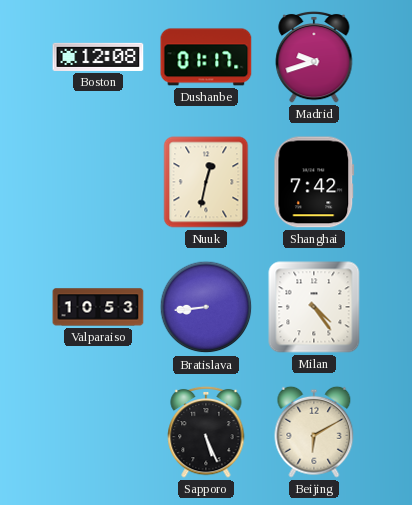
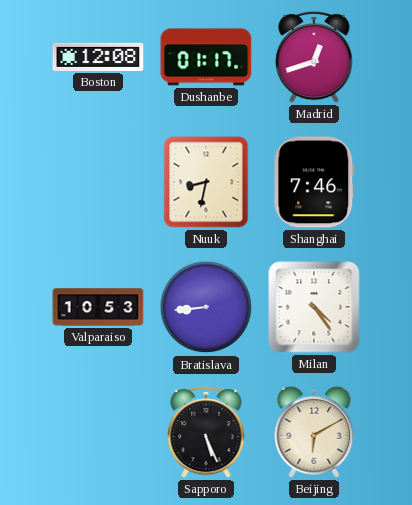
Madrid: 9:42 -> 12:42 (314, 57)
Nuuk: 12:32 -> 8:32 (206, 182)
Shanghai: 7:42 -> 7:46 (314, 182)
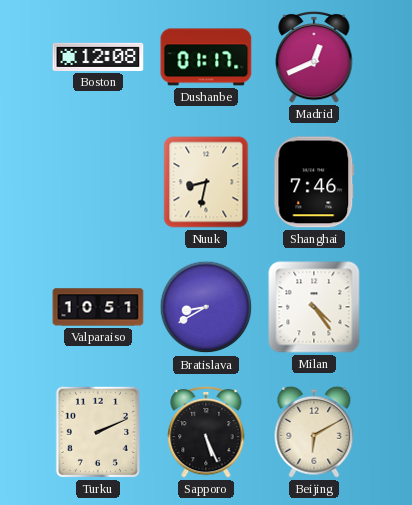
Madrid: 12:42 -> 12:41 (314, 57)
Valparaiso: 10:53 -> 10:51 (98, 307)
Bratislava: 8:44 -> 8:40 (206, 307)
Turku: none -> 2:11 (98, 432)
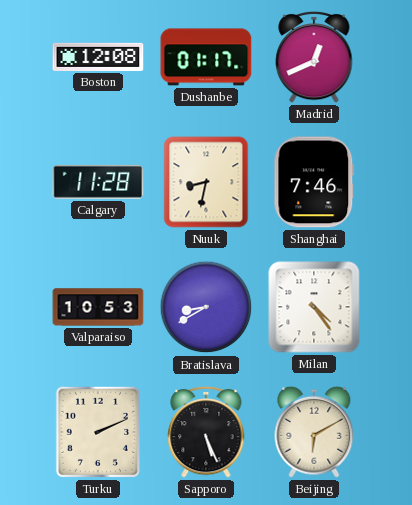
Calgary: none -> 11:28 (98, 182)
Valparaiso: 10:51 -> 10:53 (98, 307)
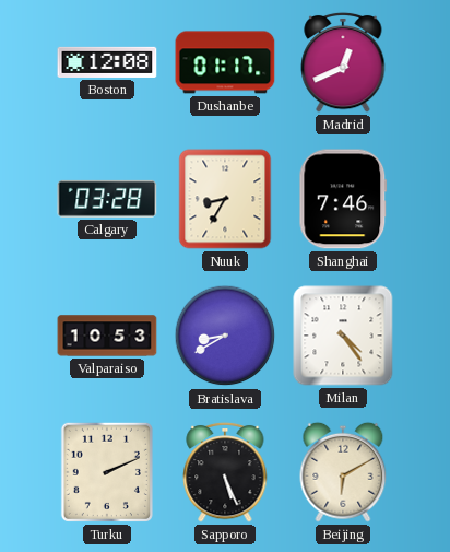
Calgary: 11:28 -> 03:28 (107, 199)
Nuuk: 8:32 -> 8:35 (225, 199)
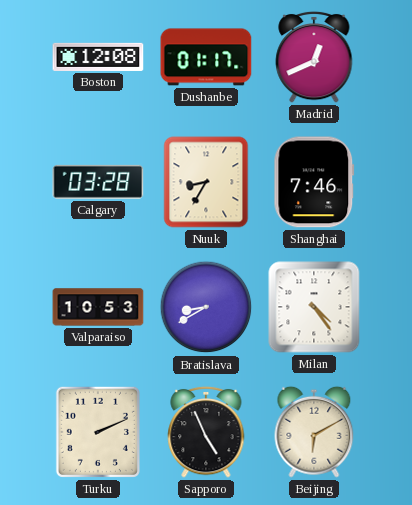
Sapporo: 5:26 -> 4:56 (206, 432)
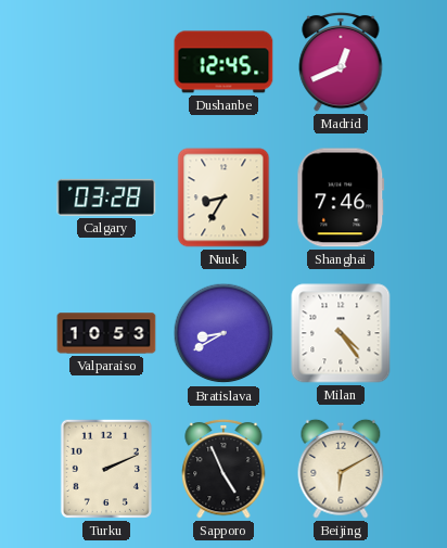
Boston: 12:08 -> none (98, 57)
Dushanbe: 01:17 -> 12:45 (224, 62)
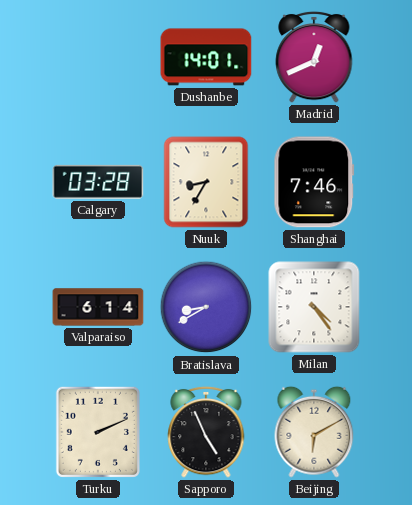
Dushanbe: 12:45 -> 14:01 (206, 57)
Valparaiso: 10:53 -> 6:14 (98, 307)
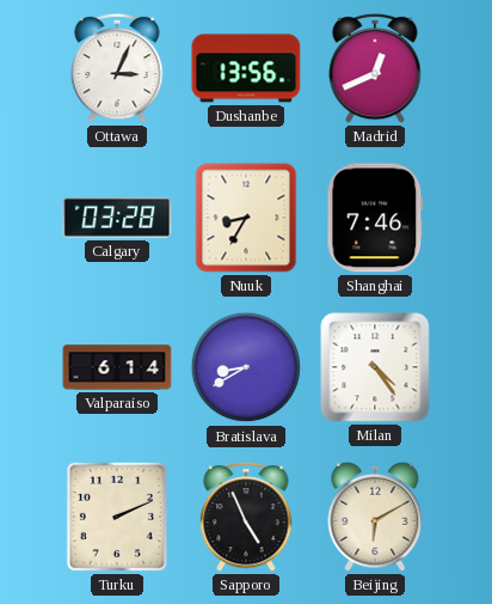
Ottawa: none -> 3:04 (117, 68)
Dushanbe: 14:01 -> 13:56 (246, 68)
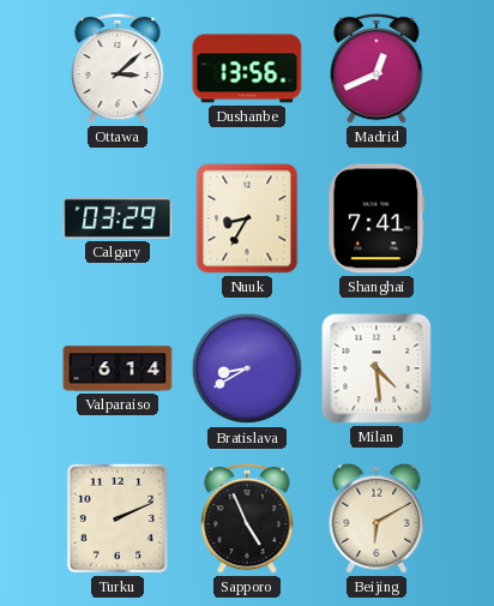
Ottawa: 3:04 -> 3:08 (118, 68)
Calgary: 03:28 -> 03:29 (118, 218)
Shanghai: 7:46 -> 7:41 (376, 218)
Milan: 4:24 -> 4:29 (376, 368)
